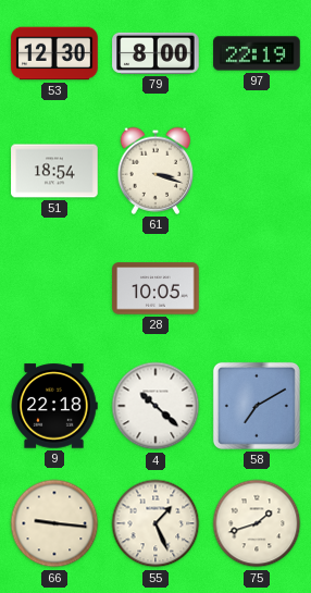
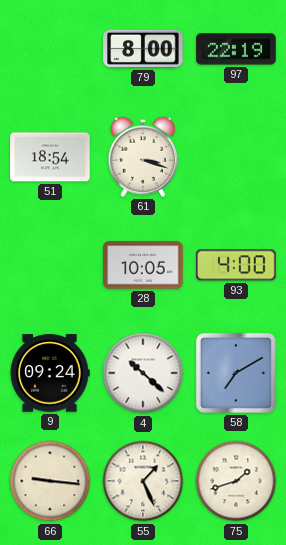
53: 12:30 -> none (54, 53)
93: none -> 4:00 (236, 265)
9: 22:18 -> 09:24 (50, 373)
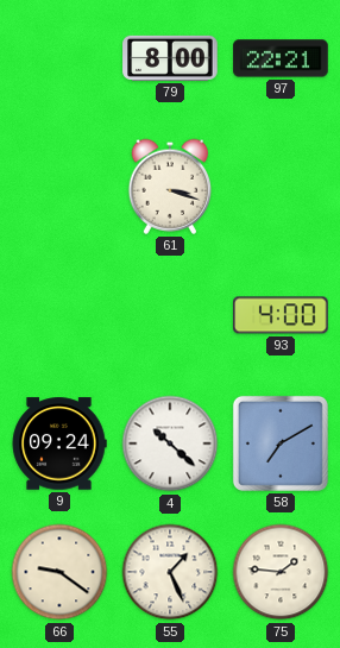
97: 22:19 -> 22:21 (281, 58)
51: 18:54 -> none (50, 157)
28: 10:05 -> none (143, 265)
66: 9:16 -> 9:21 (59, 572)
75: 1:42 -> 1:46 (281, 572)
